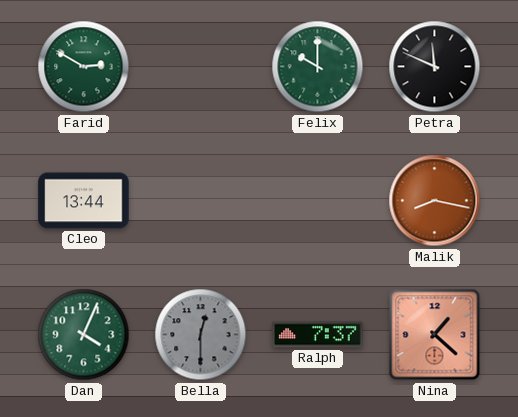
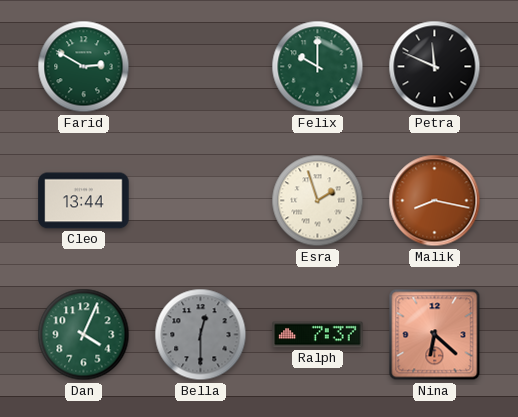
Esra: none -> 1:57 (318, 201)
Nina: 1:22 -> 6:22 (435, 335)
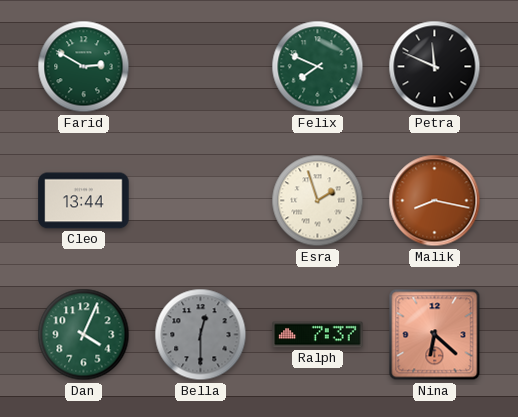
Felix: 10:00 -> 7:49 (318, 67)
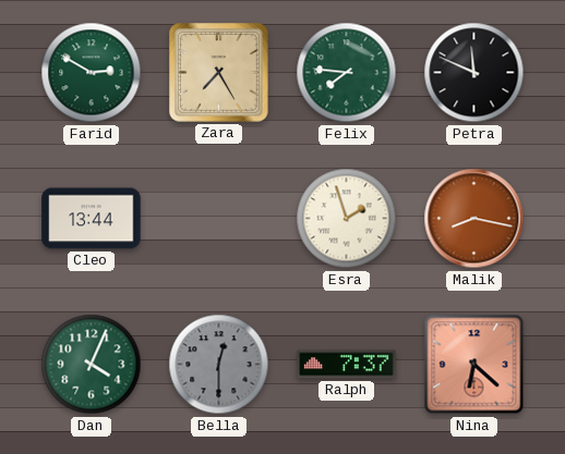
Zara: none -> 7:25 (219, 73)
Felix: 7:49 -> 7:46 (347, 73)
